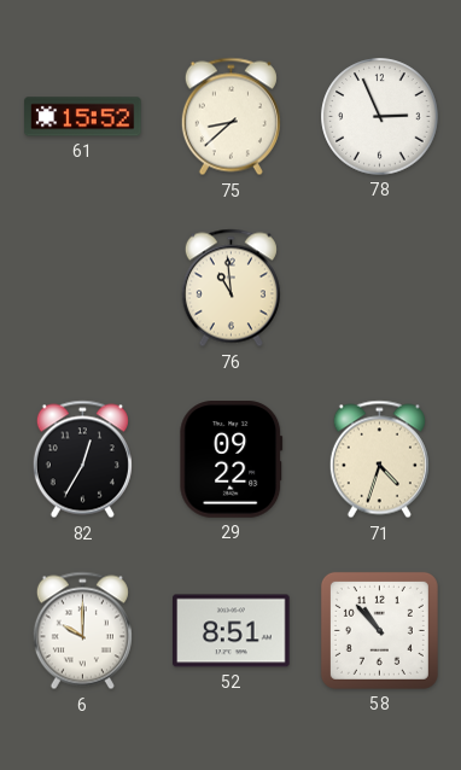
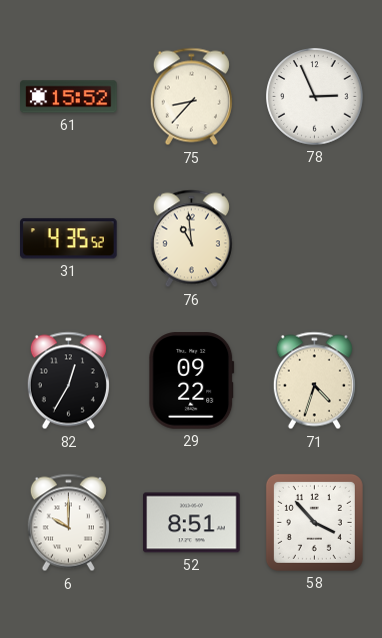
75: 8:38 -> 8:37 (191, 97)
31: none -> 4:35 (69, 239)
58: 10:53 -> 3:53 (314, 522)
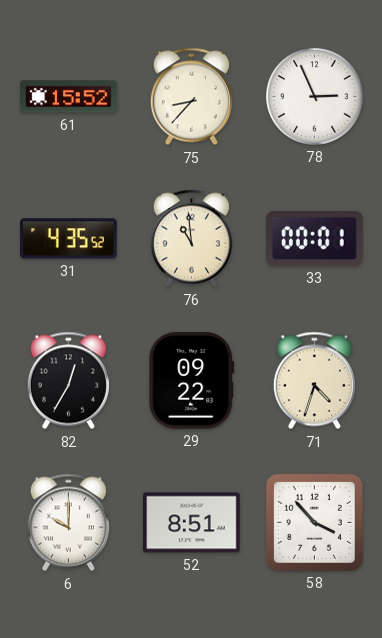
33: none -> 00:01 (315, 238)
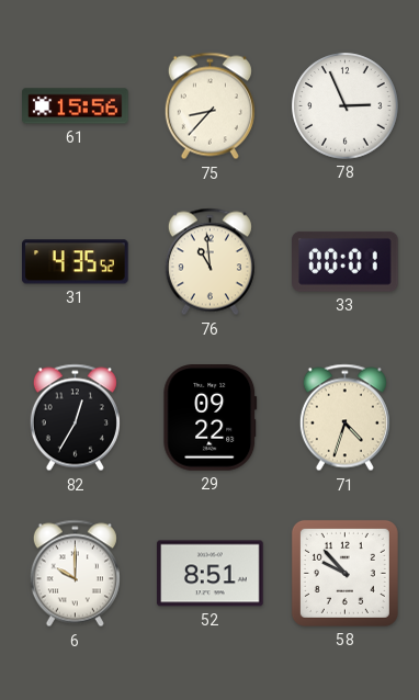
61: 15:52 -> 15:56 (76, 106)
58: 3:53 -> 9:53 (344, 573)
